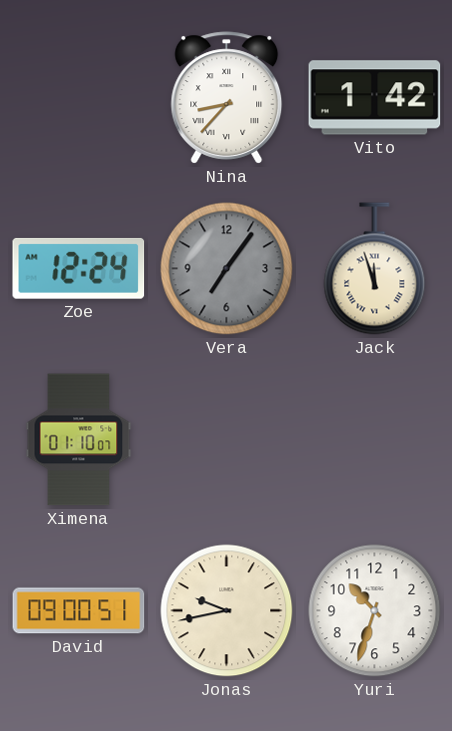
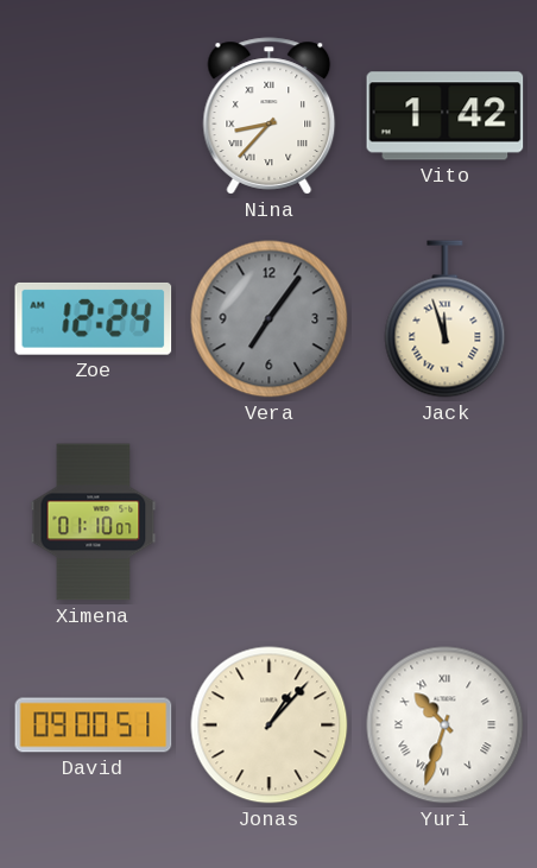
Jonas: 9:43 -> 1:07 (270, 726)
Yuri numerals: Arabic -> Roman (446, 726)
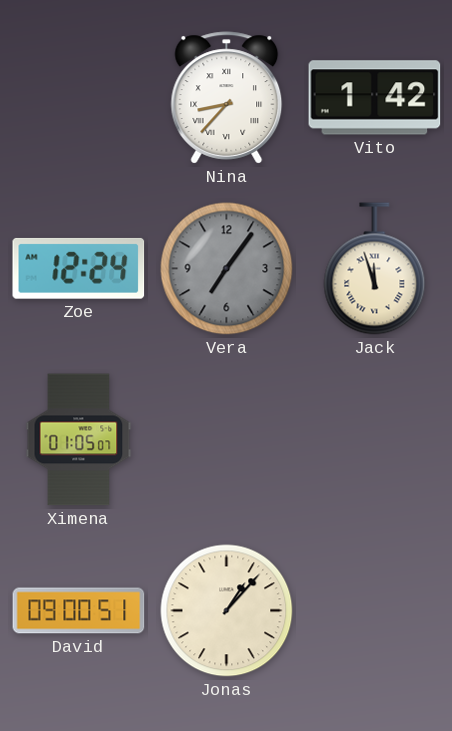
Ximena: 01:10 -> 01:05 (79, 440)
Yuri: 10:33 -> none (446, 726)
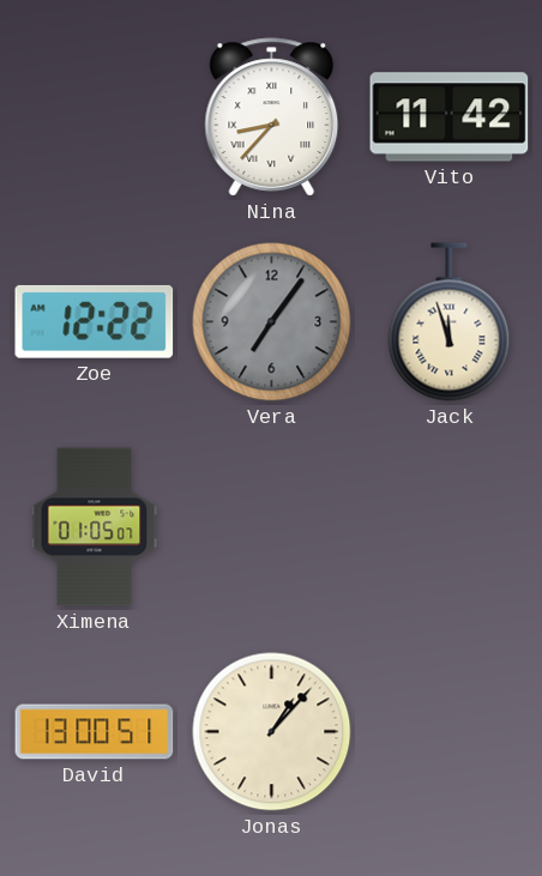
Vito: 1:42 -> 11:42 (450, 117)
Zoe: 12:24 -> 12:22 (95, 321)
David: 09:00 -> 13:00 (95, 732)
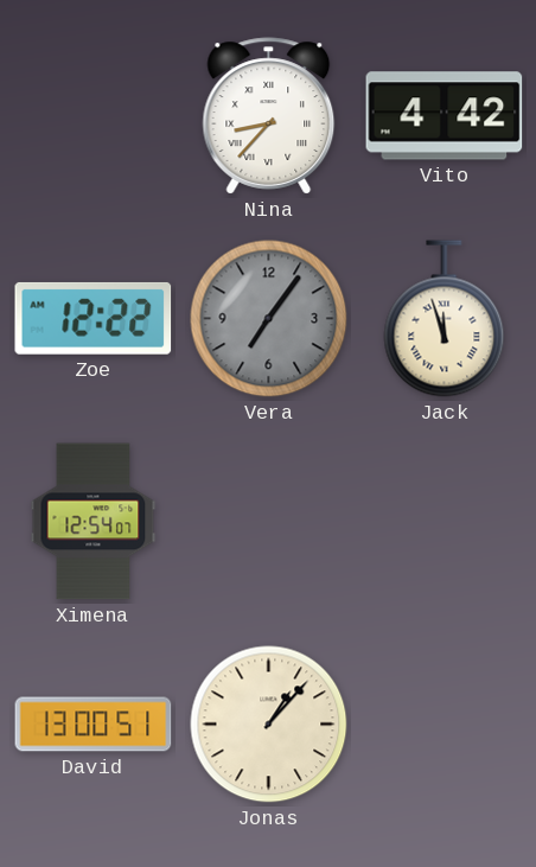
Vito: 11:42 -> 4:42 (445, 116)
Ximena: 01:05 -> 12:54 (94, 522)
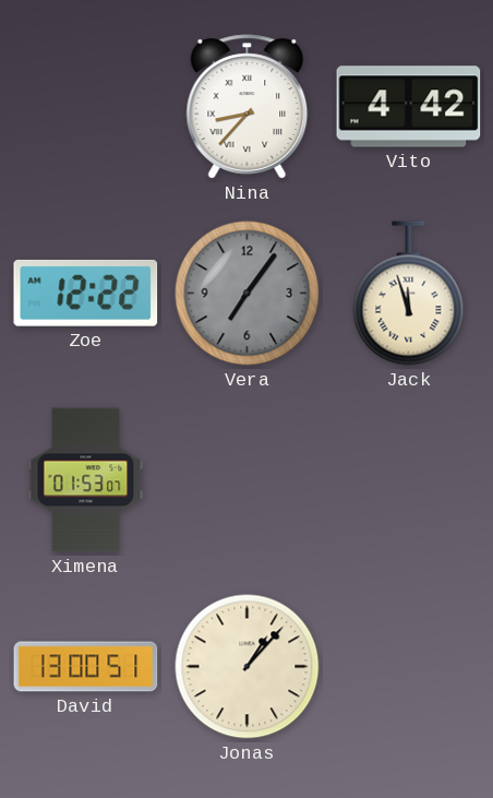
Ximena: 12:54 -> 01:53 (86, 480)
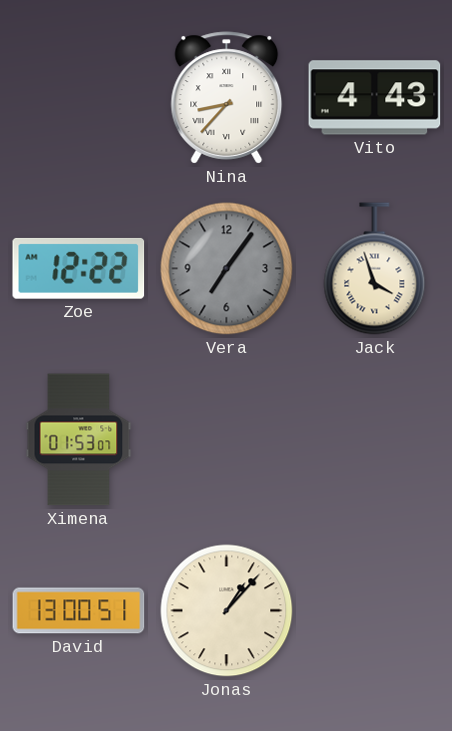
Vito: 4:42 -> 4:43 (375, 98)
Jack: 11:57 -> 3:57 (375, 269)
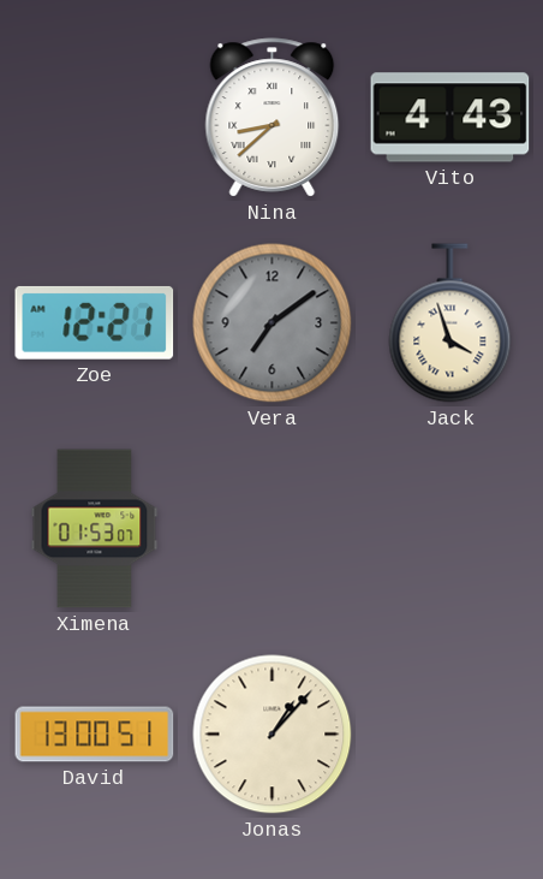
Nina: 8:37 -> 8:38 (273, 118)
Zoe: 12:22 -> 12:21 (95, 322)
Vera: 7:06 -> 7:09 (273, 323)
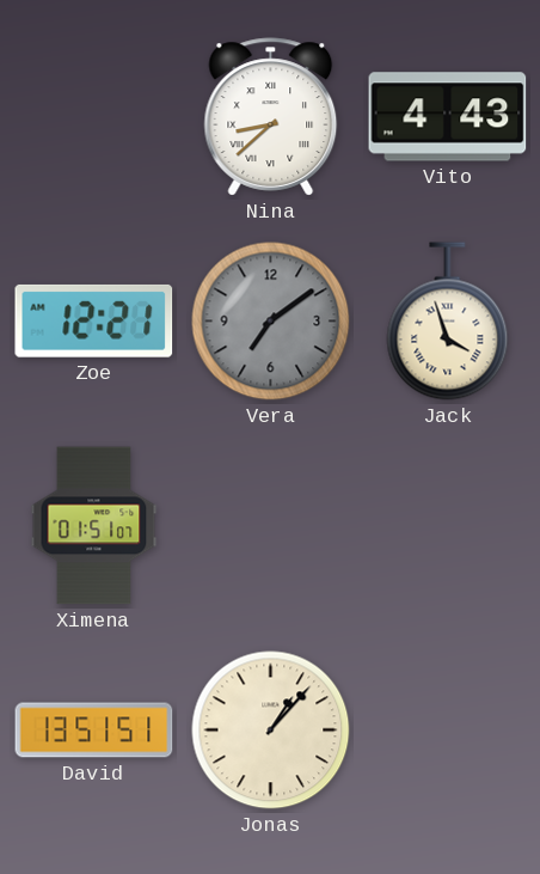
Ximena: 01:53 -> 01:51 (94, 526)
David: 13:00 -> 13:51 (94, 731)
